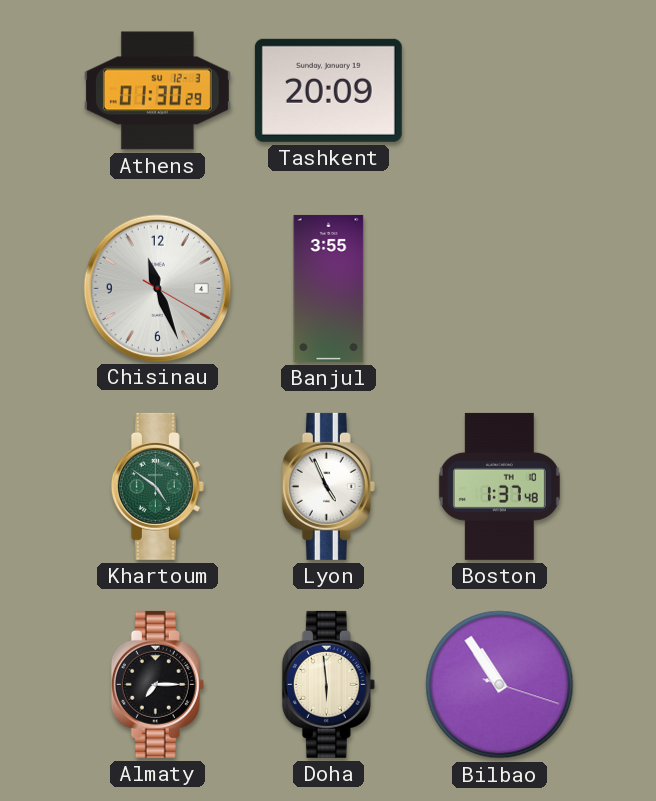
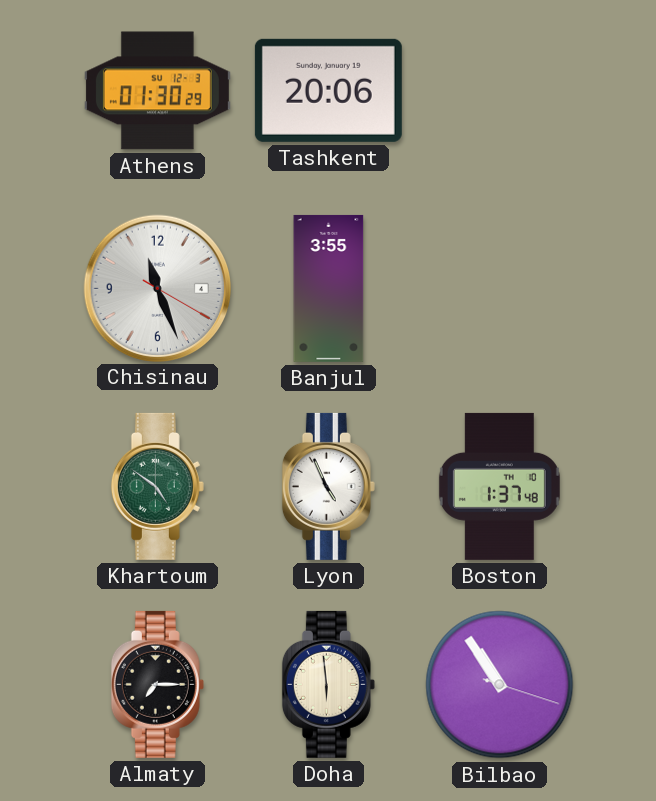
Tashkent: 20:09 -> 20:06 (328, 90)
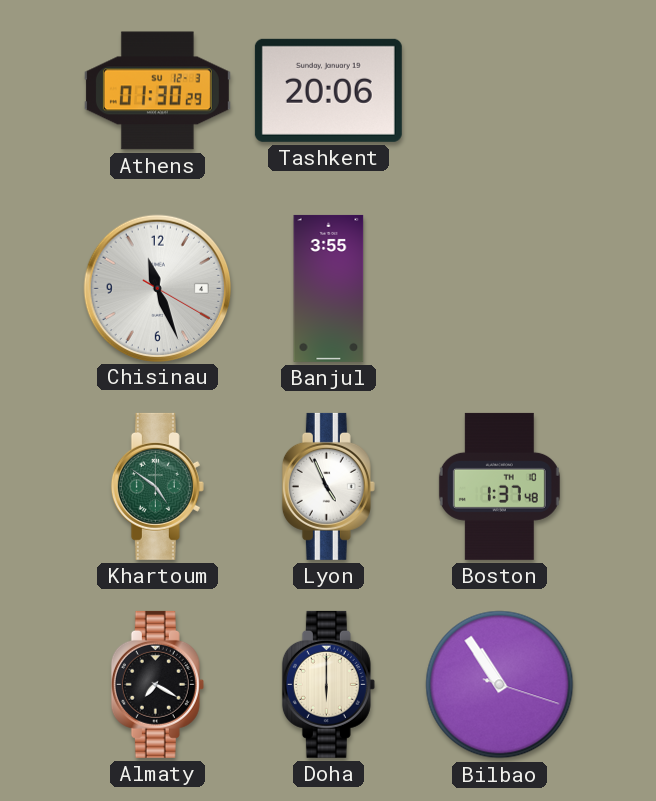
Almaty: 7:15 -> 7:20 (157, 684)
Doha: 5:59 -> 6:00 (328, 684)
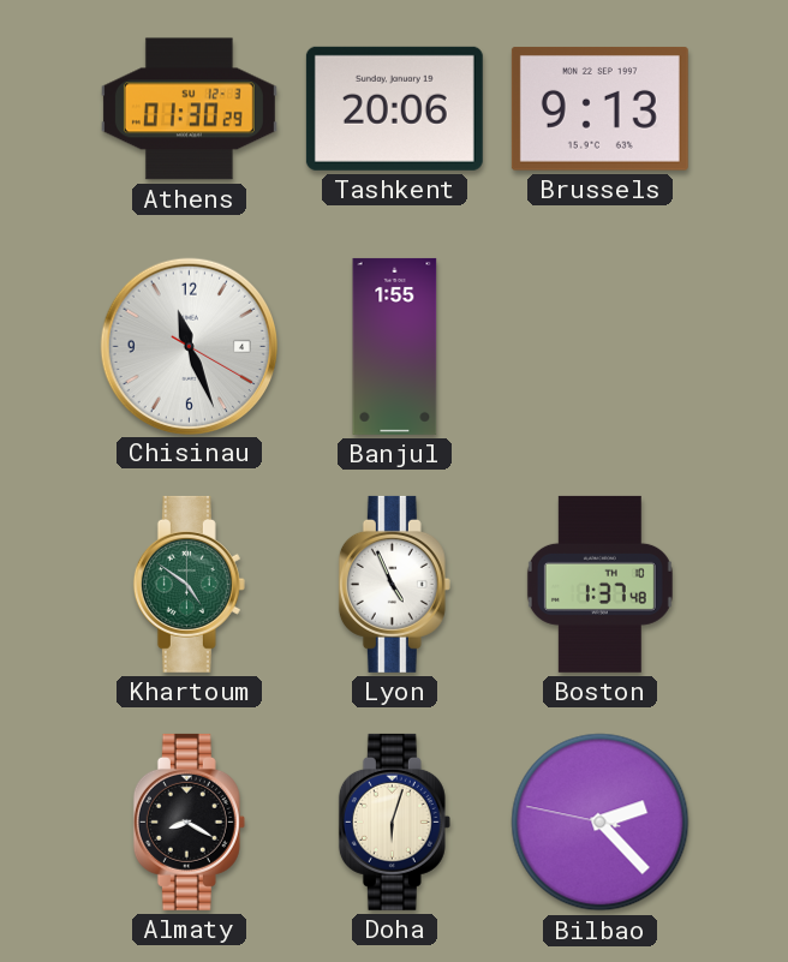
Brussels: none -> 9:13 (599, 109)
Banjul: 3:55 -> 1:55 (395, 346)
Almaty: 7:20 -> 8:20 (189, 821)
Doha: 6:00 -> 6:03 (394, 821)
Bilbao: 10:54 -> 2:22 (601, 823)
